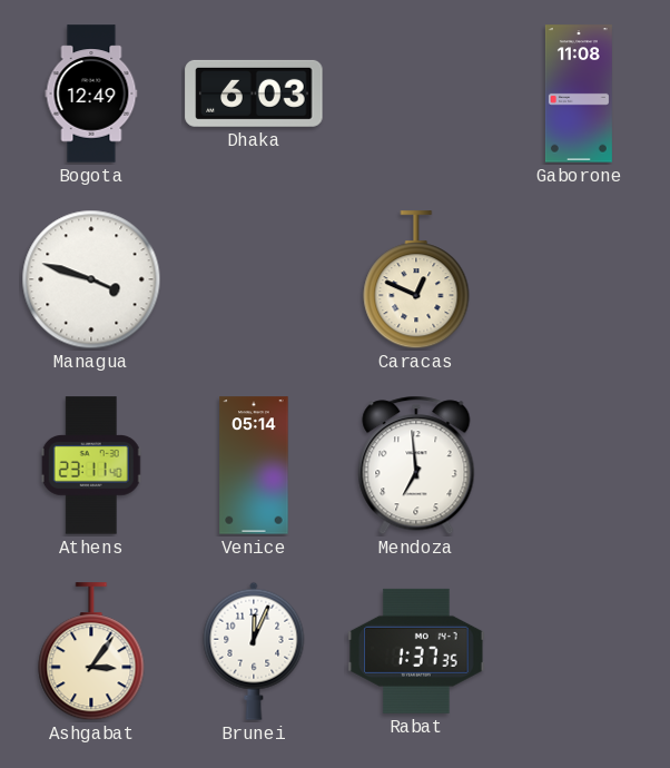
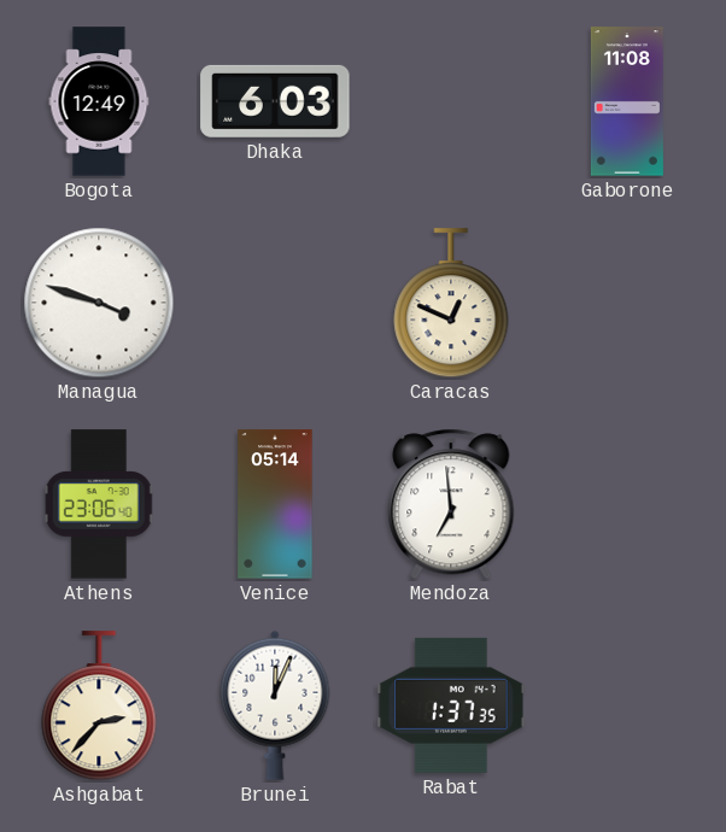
Athens: 23:11 -> 23:06 (99, 504)
Ashgabat: 3:06 -> 2:37 (99, 707)
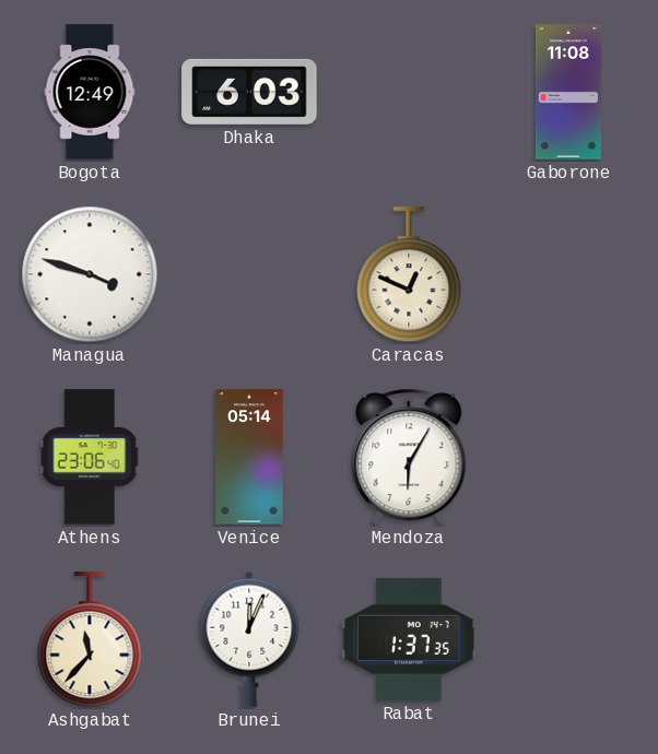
Mendoza: 6:59 -> 6:05 (409, 457)
Ashgabat: 2:37 -> 11:37 (90, 640)
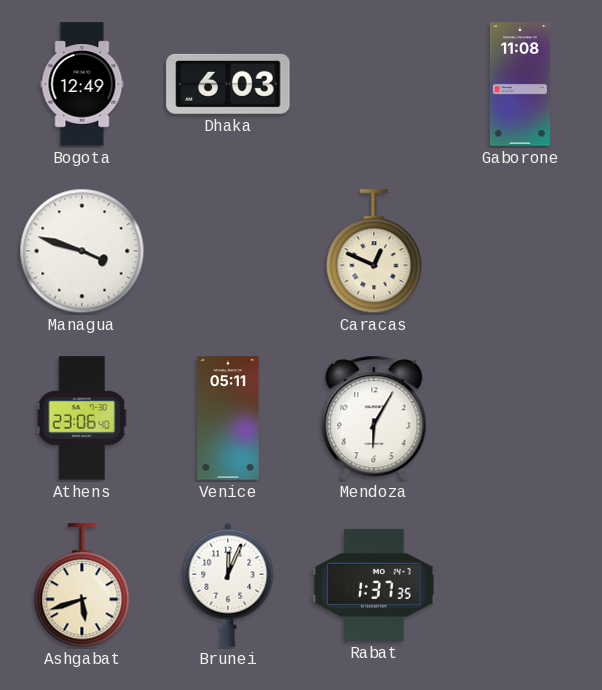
Venice: 05:14 -> 05:11 (228, 418)
Ashgabat: 11:37 -> 5:42 (82, 586)
